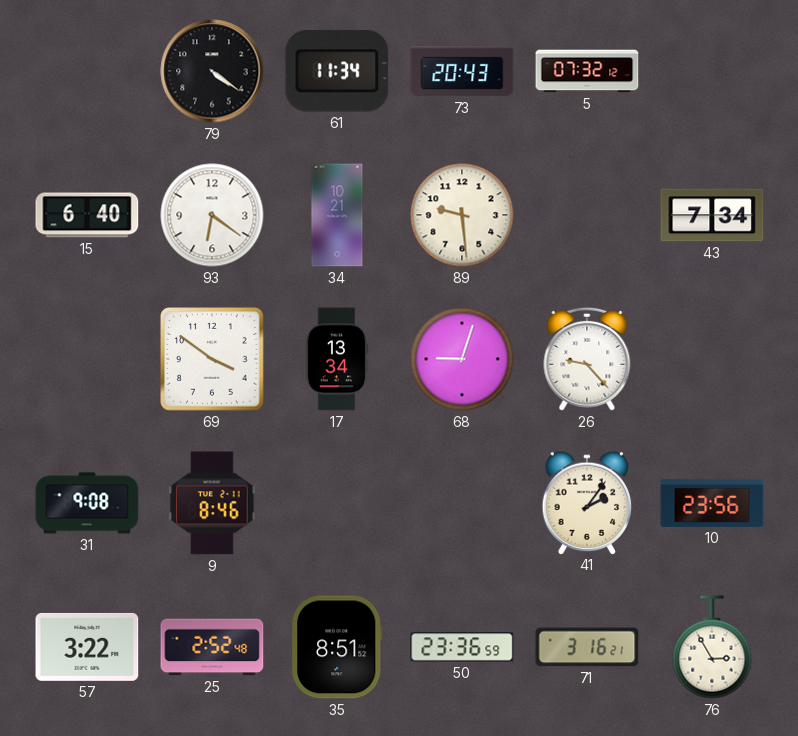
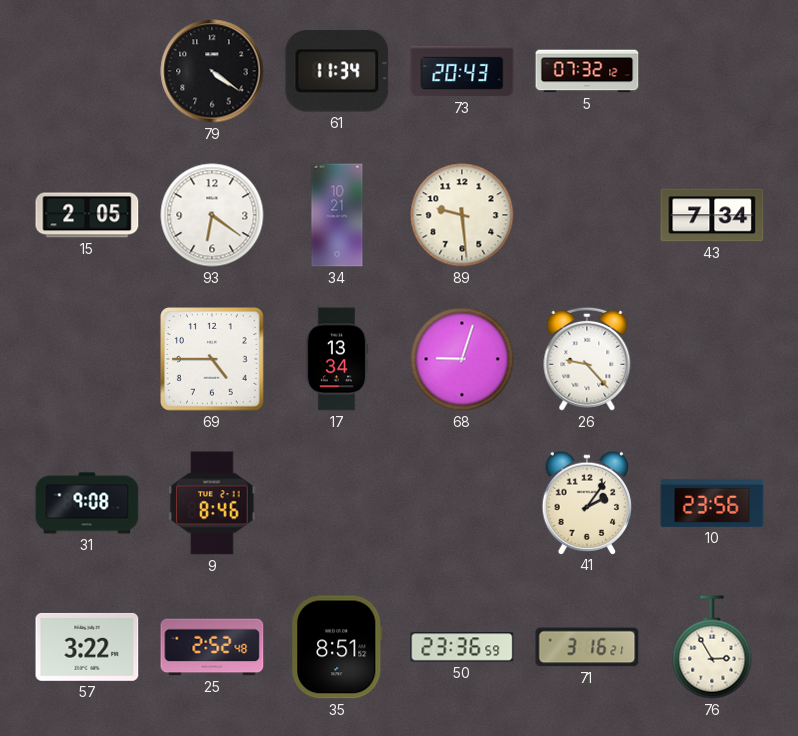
15: 6:40 -> 2:05 (87, 215)
69: 3:51 -> 4:45 (213, 360)
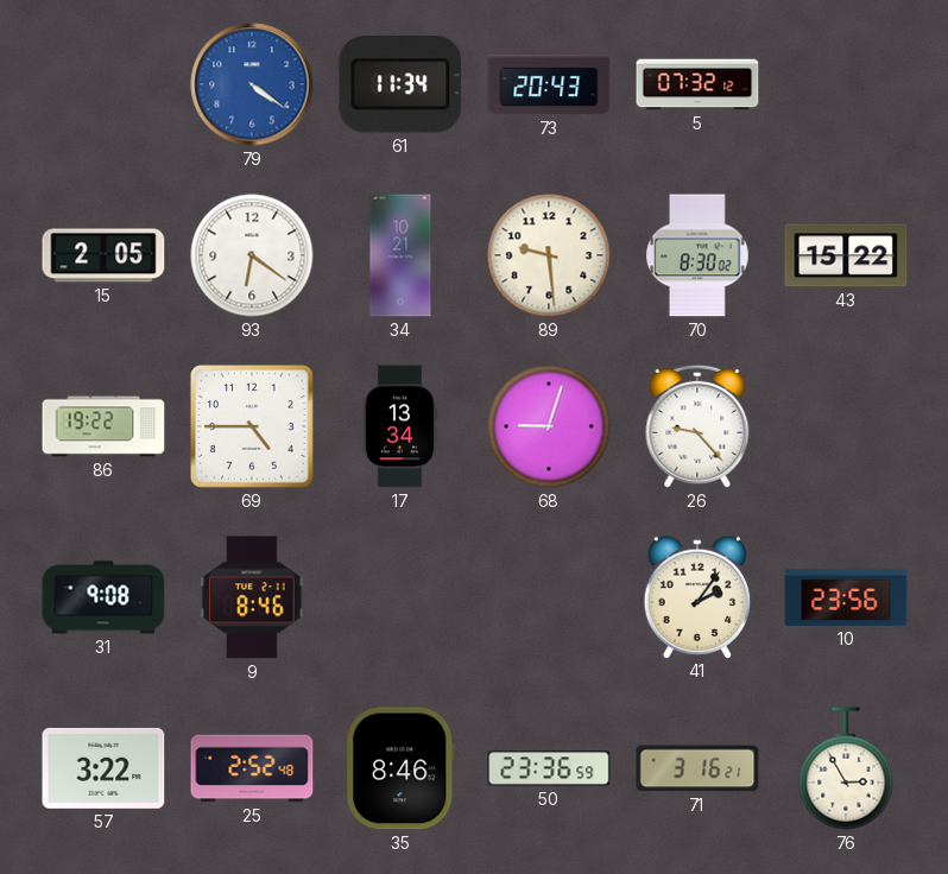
79 dial: black -> blue (252, 84)
70: none -> 8:30 (697, 255)
43: 7:34 -> 15:22 (846, 255)
86: none -> 19:22 (103, 426)
35: 8:51 -> 8:46 (402, 768)
